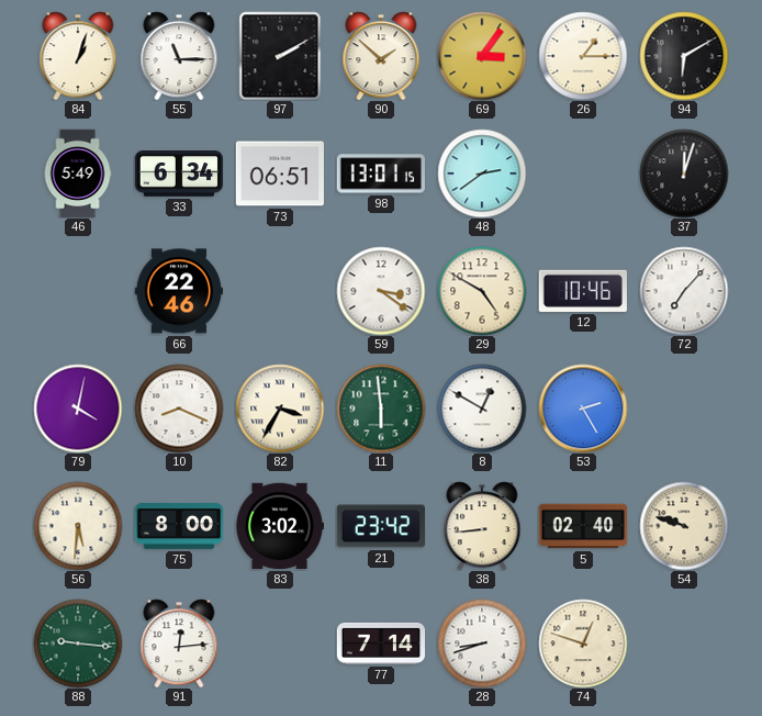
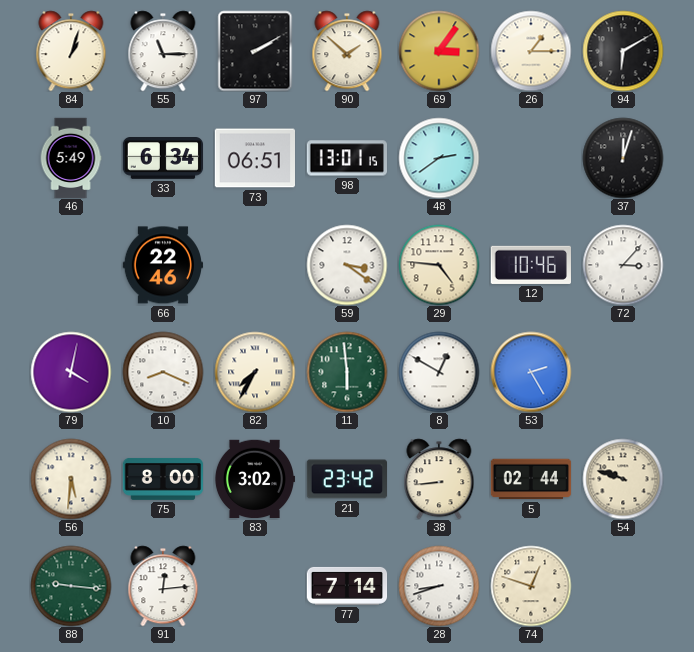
29: 4:50 -> 4:46 (439, 265)
72: 7:07 -> 3:07 (623, 265)
82: 3:35 -> 7:35 (255, 372)
5: 02:40 -> 02:44 (531, 479)
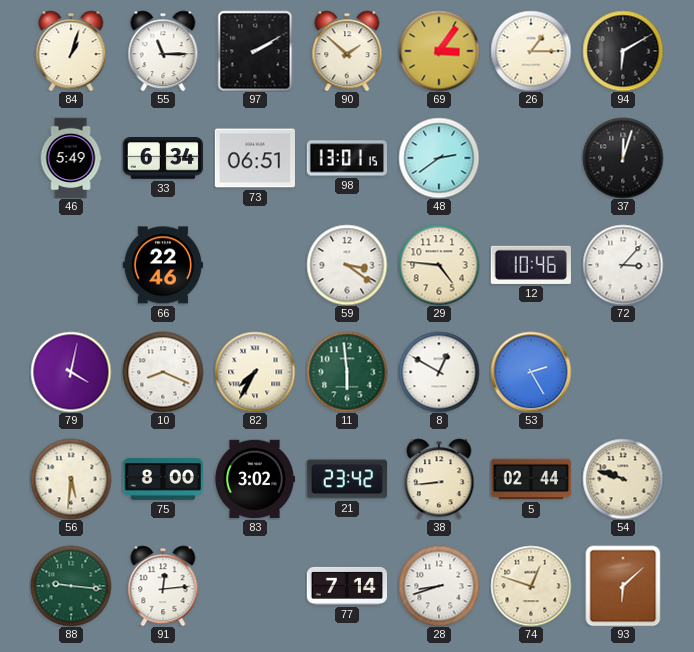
93: none -> 6:08 (623, 586)
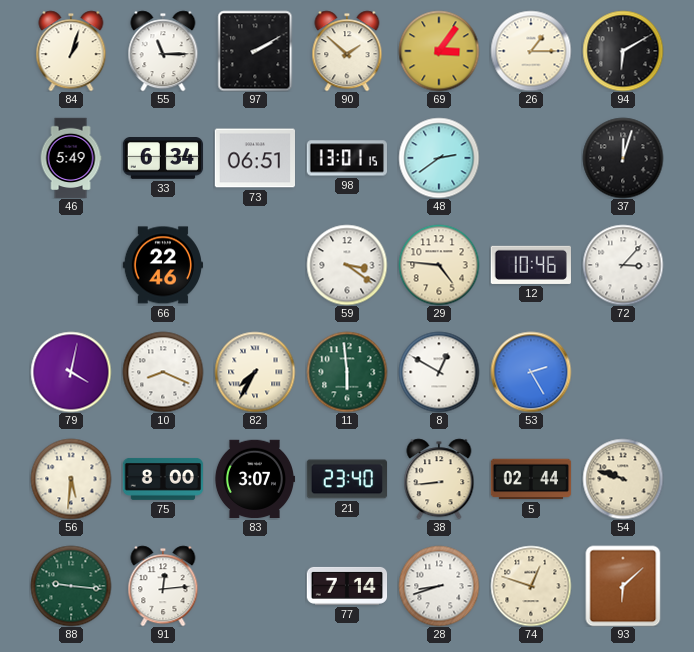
83: 3:02 -> 3:07 (254, 479)
21: 23:42 -> 23:40 (346, 479)
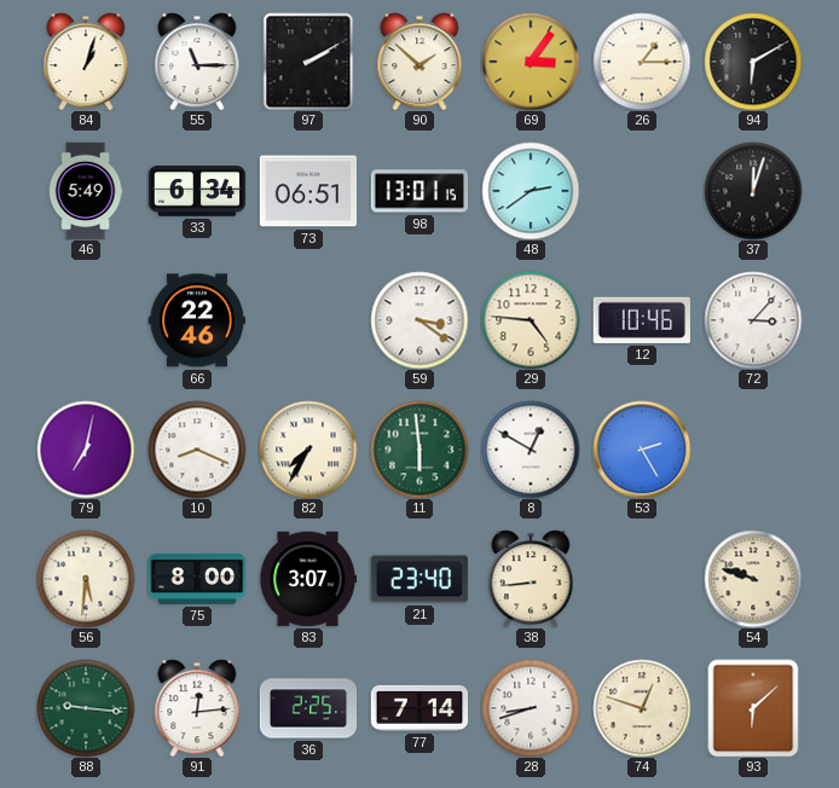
79: 4:02 -> 7:02 (86, 450)
5: 02:44 -> none (531, 479)
36: none -> 2:25 (308, 708)
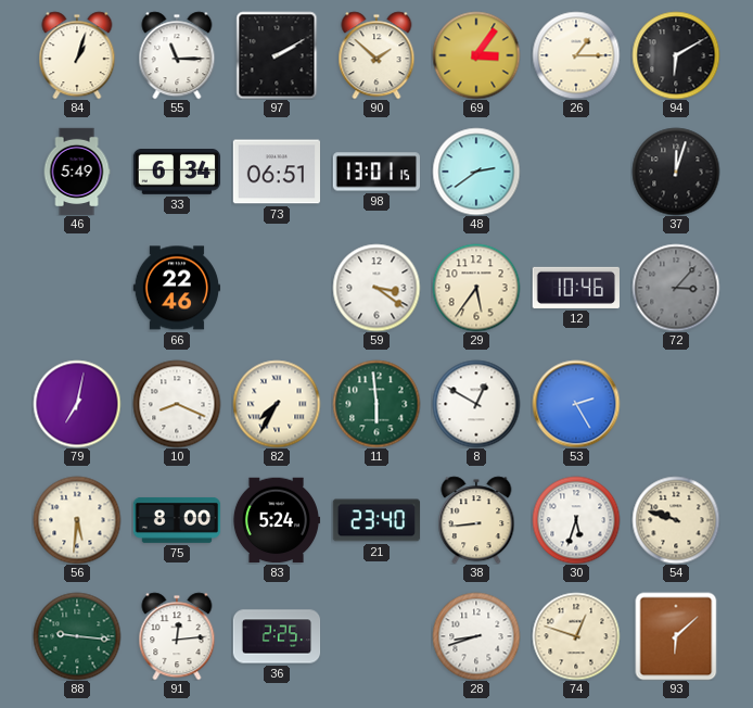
29: 4:46 -> 5:36 (476, 288)
72 dial: white -> grey (676, 288)
83: 3:07 -> 5:24 (276, 520)
30: none -> 5:33 (576, 520)
77: 7:14 -> none (419, 708)
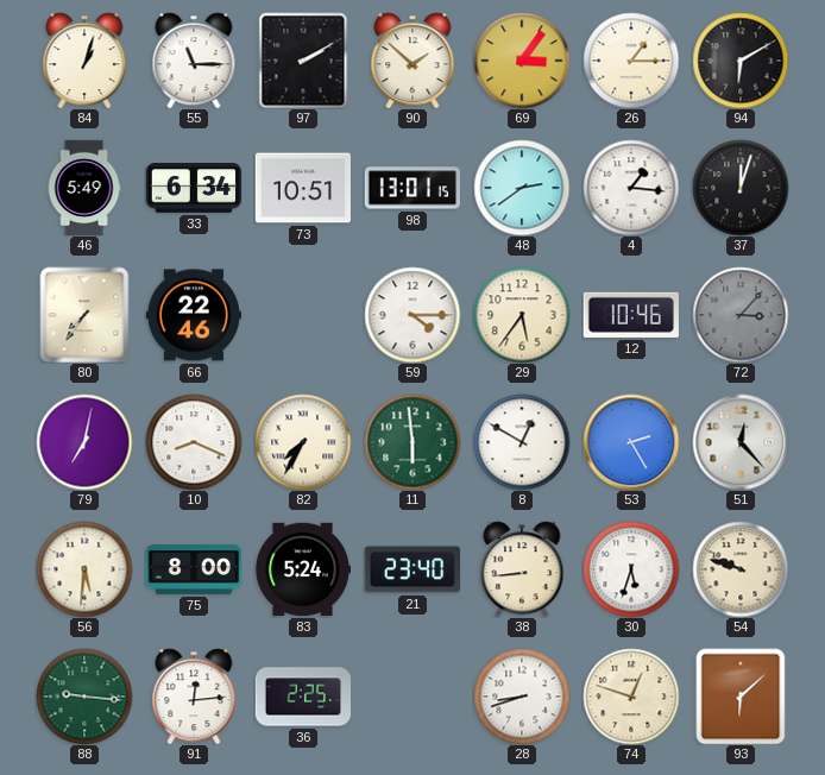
73: 06:51 -> 10:51 (302, 188)
4: none -> 1:16 (631, 188)
80: none -> 7:36 (84, 315)
59: 3:21 -> 4:15 (413, 315)
51: none -> 12:23 (741, 442)
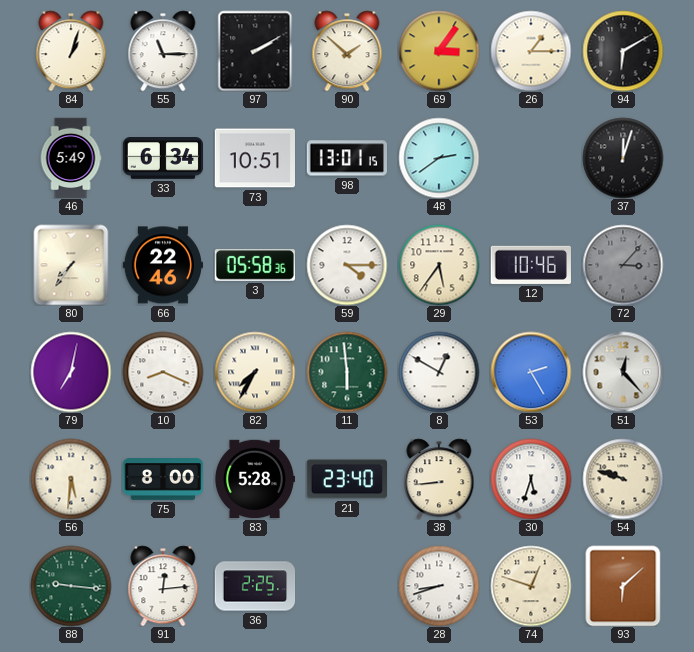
4: 1:16 -> none (631, 188)
3: none -> 05:58 (255, 265)
83: 5:24 -> 5:28 (254, 479)
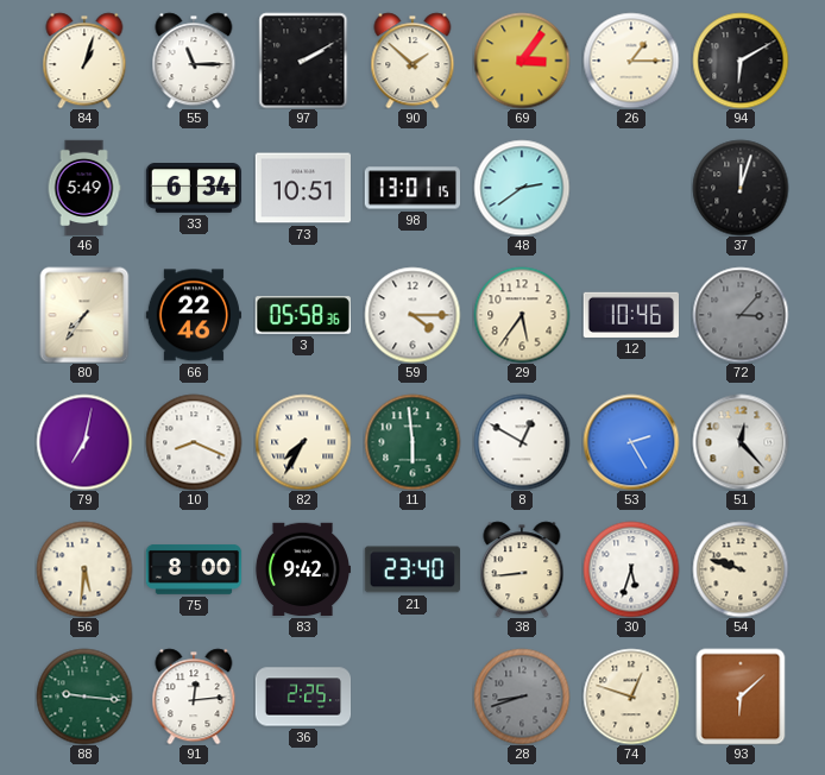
83: 5:28 -> 9:42 (302, 569)
28 dial: white -> grey (522, 697)
